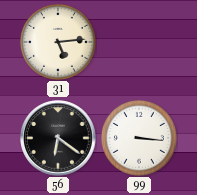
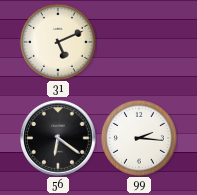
31: 5:14 -> 5:11 (58, 42)
99: 3:16 -> 2:16 (139, 138)
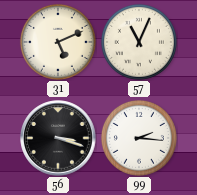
57: none -> 11:04 (139, 42)
56: 6:21 -> 3:18 (58, 138)
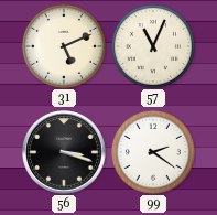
99: 2:16 -> 2:21 (153, 152)
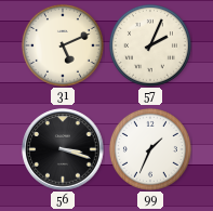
57: 11:04 -> 2:04 (150, 45)
99: 2:21 -> 1:34 (150, 149)
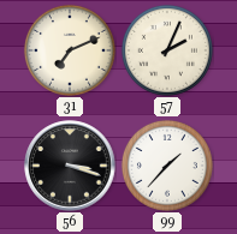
31: 5:11 -> 7:11 (70, 50)
99: 1:34 -> 1:37 (167, 166)
